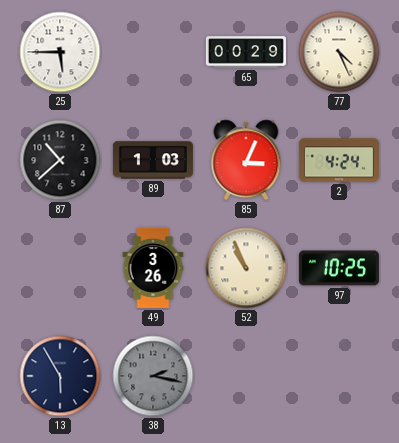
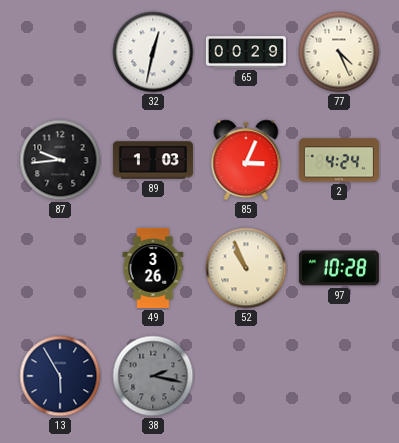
25: 5:45 -> none (60, 52)
32: none -> 12:32 (153, 52)
87: 10:38 -> 9:44 (60, 160)
97: 10:25 -> 10:28 (339, 268)
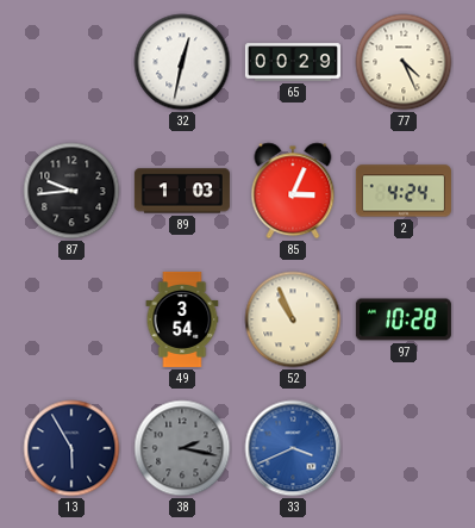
49: 3:26 -> 3:54 (182, 319)
33: none -> 3:41 (293, 448)
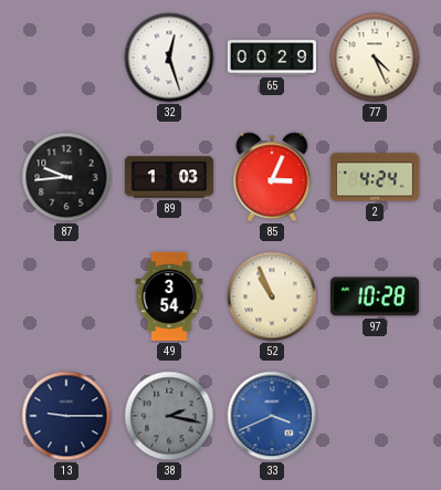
32: 12:32 -> 12:27 (169, 58)
13: 5:55 -> 9:15 (66, 416)
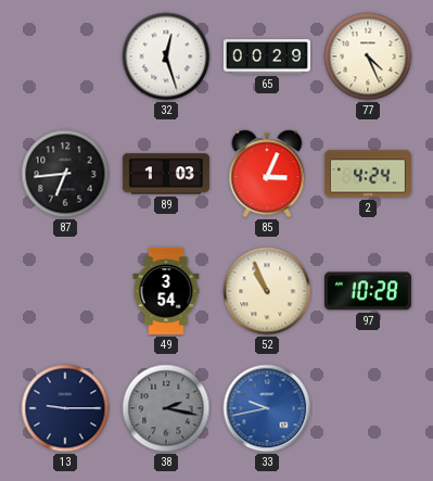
87: 9:44 -> 6:44 (65, 174)
33: 3:41 -> 9:43 (267, 408)
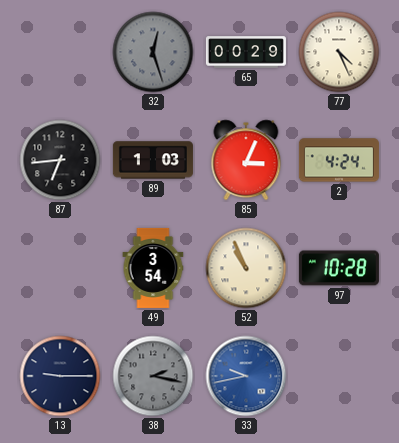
32 dial: white -> grey (153, 52)
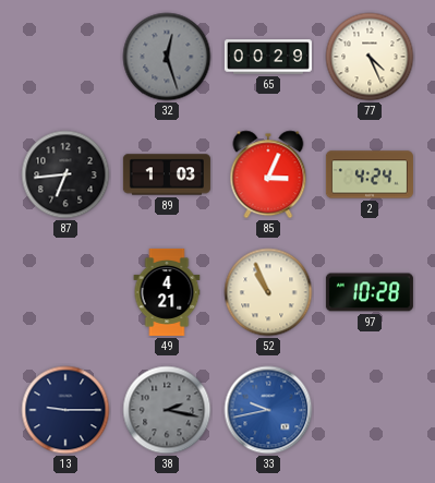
49: 3:54 -> 4:21 (167, 292)
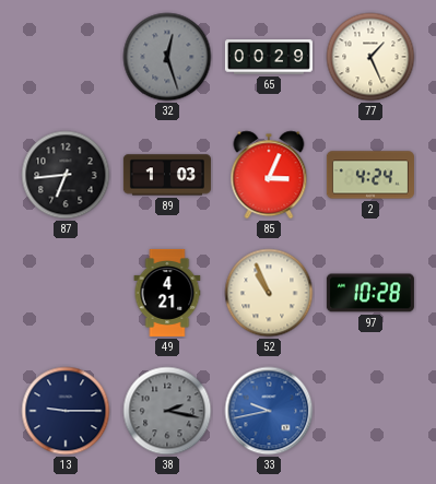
77: 4:26 -> 1:26 (370, 57)
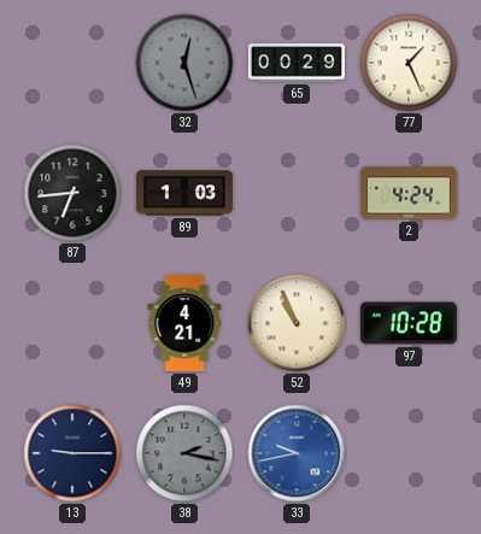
85: 3:04 -> none (269, 175)
